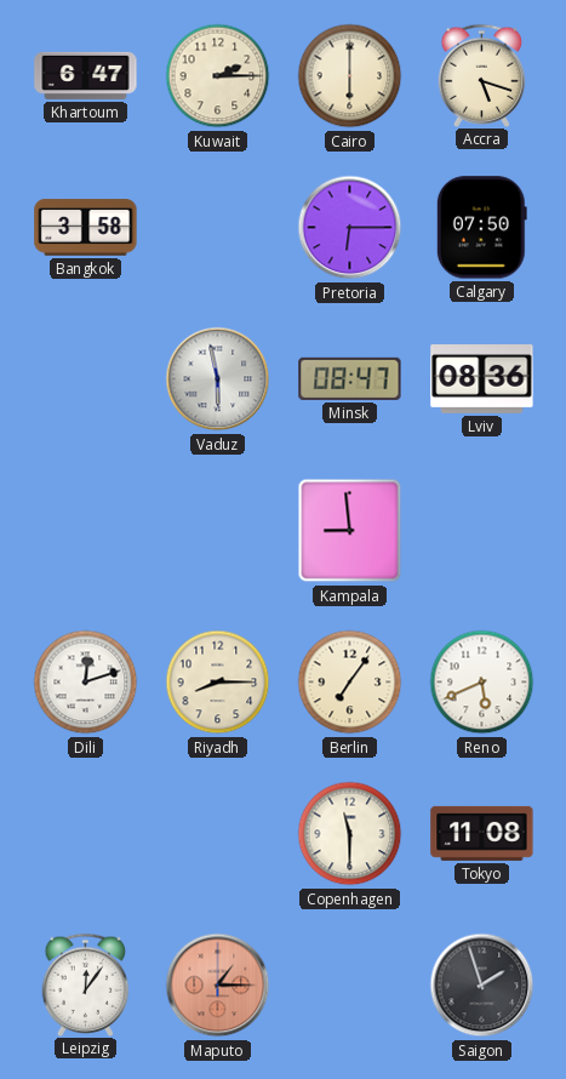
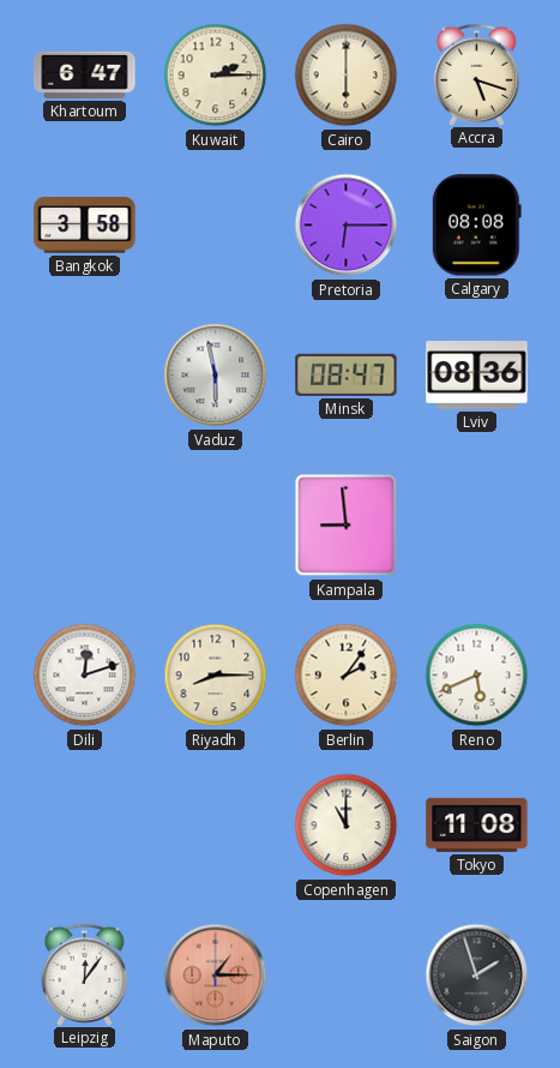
Calgary: 07:50 -> 08:08 (476, 226)
Berlin: 7:06 -> 2:06 (347, 676)
Copenhagen: 11:30 -> 11:00 (347, 826)
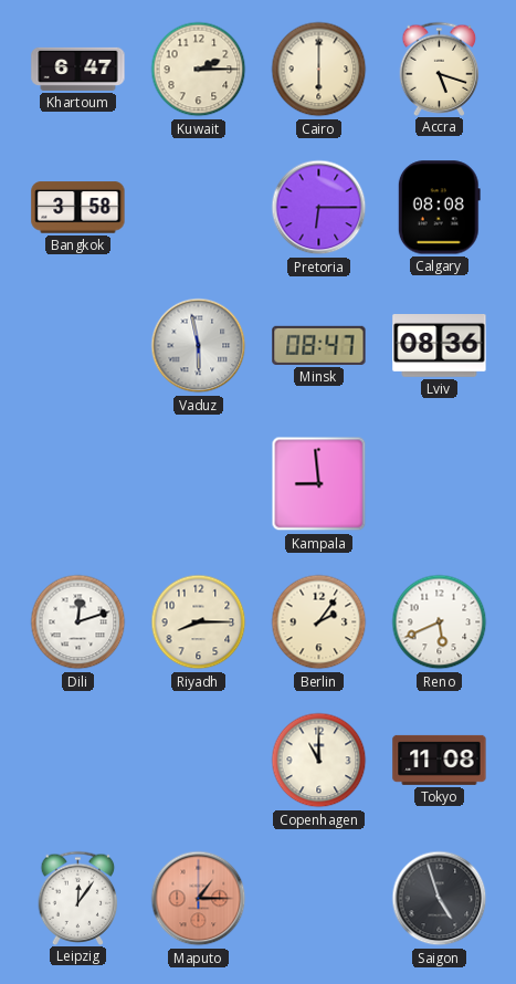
Saigon: 1:57 -> 4:57 (440, 899)
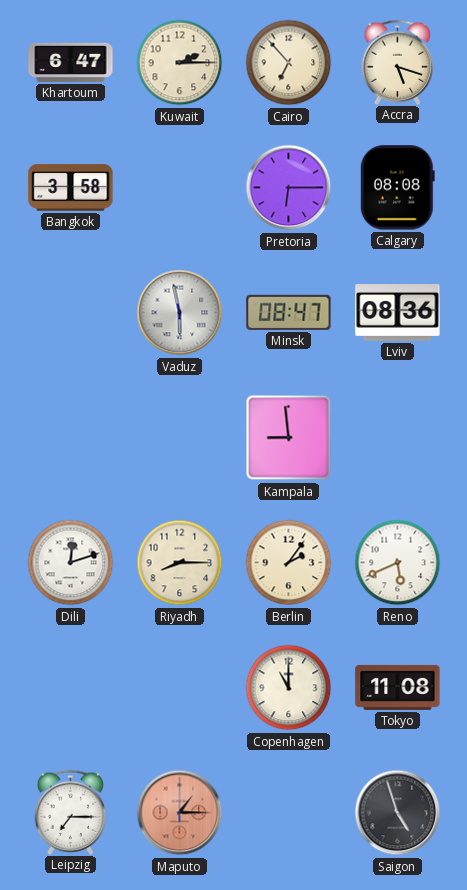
Cairo: 6:00 -> 6:53 (289, 63)
Leipzig: 12:06 -> 7:15 (71, 812)
